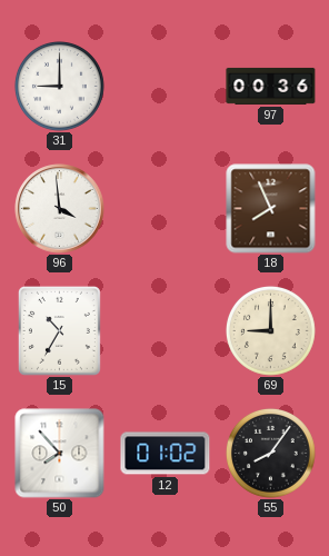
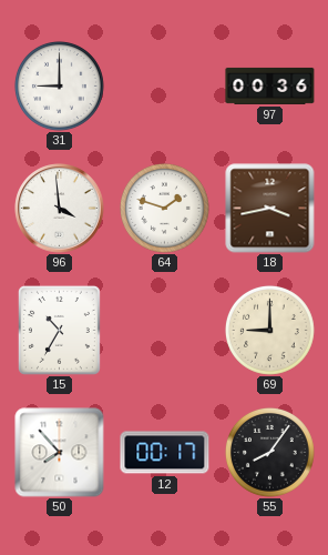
64: none -> 1:48 (164, 208)
18: 7:56 -> 3:43 (270, 209)
12: 01:02 -> 00:17 (165, 453)
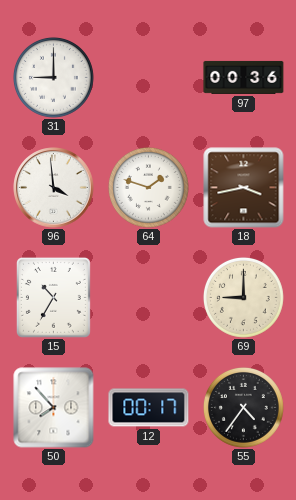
55: 8:06 -> 4:36 (243, 407)
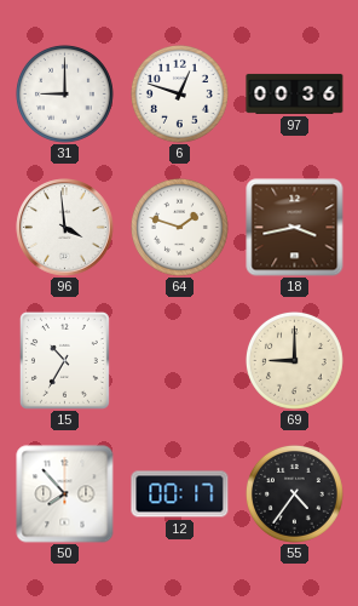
6: none -> 12:48 (179, 93)
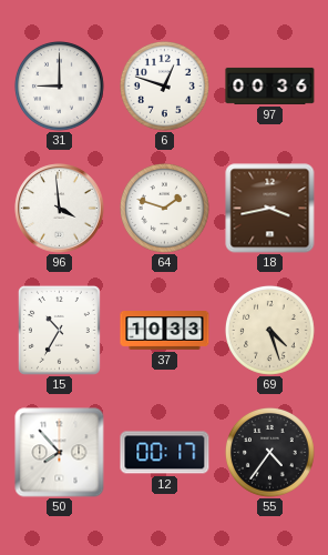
37: none -> 10:33 (165, 331)
69: 9:00 -> 4:27 (269, 330)
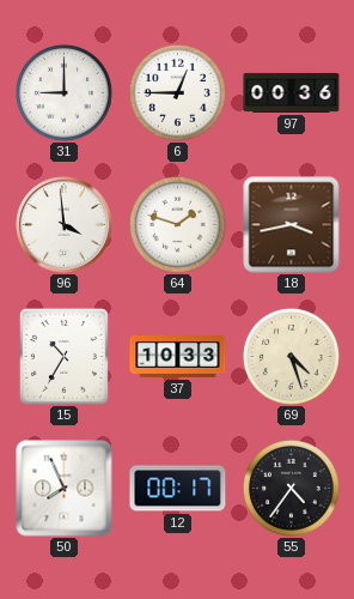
6: 12:48 -> 12:45 (177, 92)
50: 7:53 -> 7:56 (65, 489)
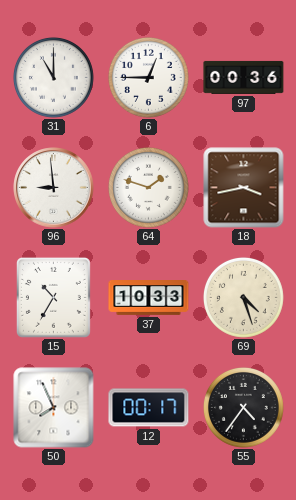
31: 9:00 -> 11:00 (53, 77)
96: 3:59 -> 8:59 (54, 188)
